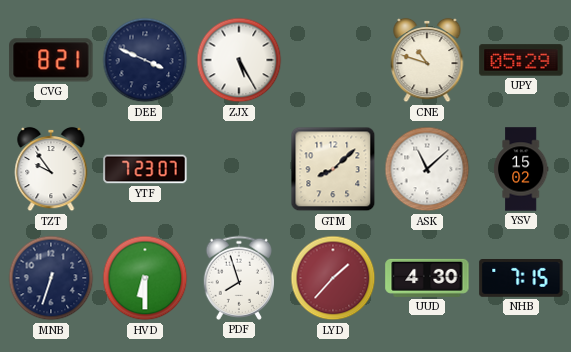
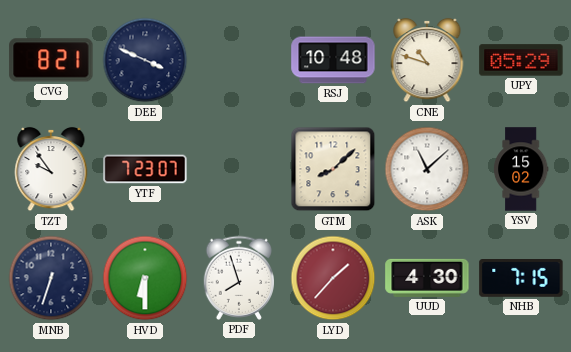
ZJX: 5:25 -> none (239, 60)
RSJ: none -> 10:48 (333, 60)
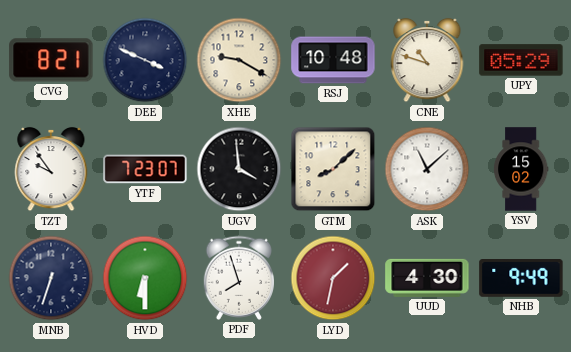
XHE: none -> 9:20 (239, 60)
UGV: none -> 3:59 (239, 169)
LYD: 1:37 -> 1:32 (333, 278)
NHB: 7:15 -> 9:49 (521, 279)
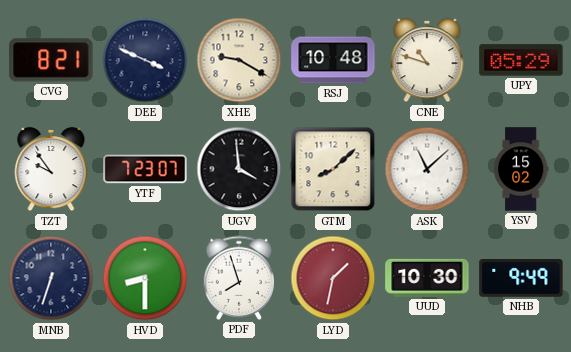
HVD: 6:30 -> 8:30 (145, 278)
UUD: 4:30 -> 10:30 (427, 278)
